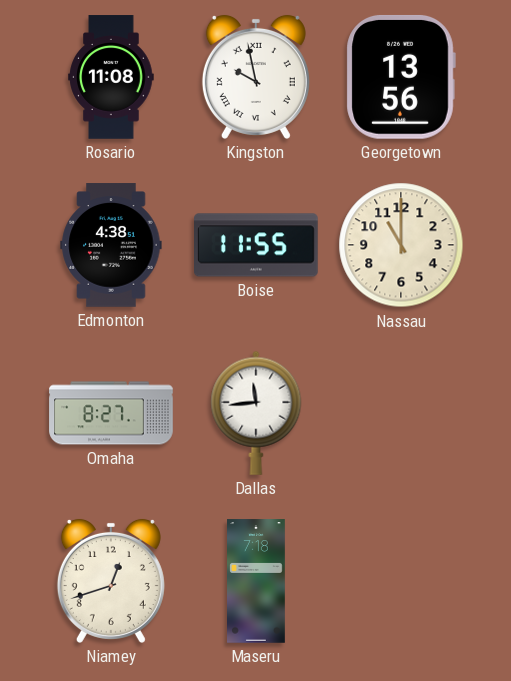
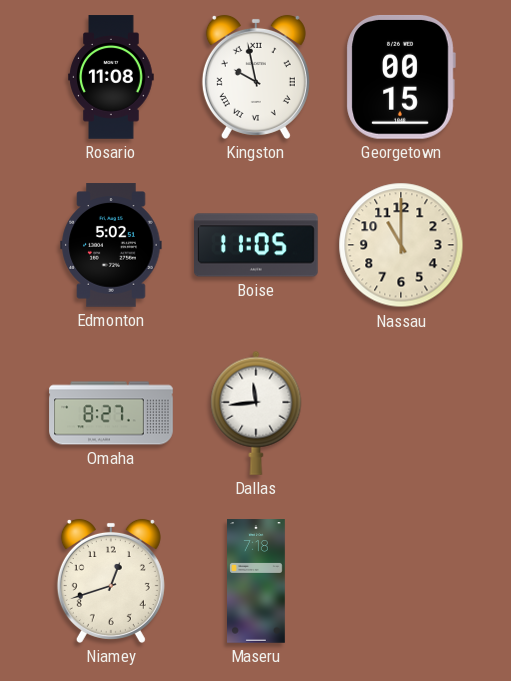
Georgetown: 13:56 -> 00:15 (401, 77)
Edmonton: 4:38 -> 5:02 (111, 245)
Boise: 11:55 -> 11:05 (257, 245)
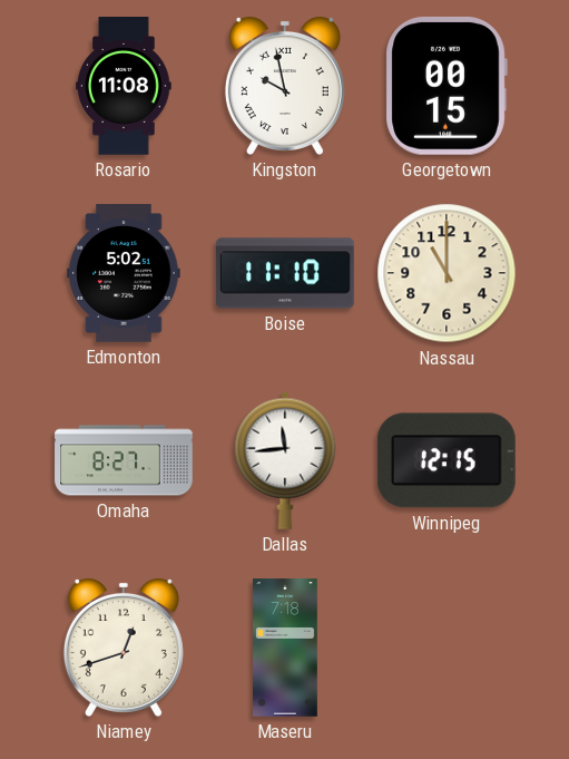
Boise: 11:05 -> 11:10 (286, 273)
Winnipeg: none -> 12:15 (447, 460)
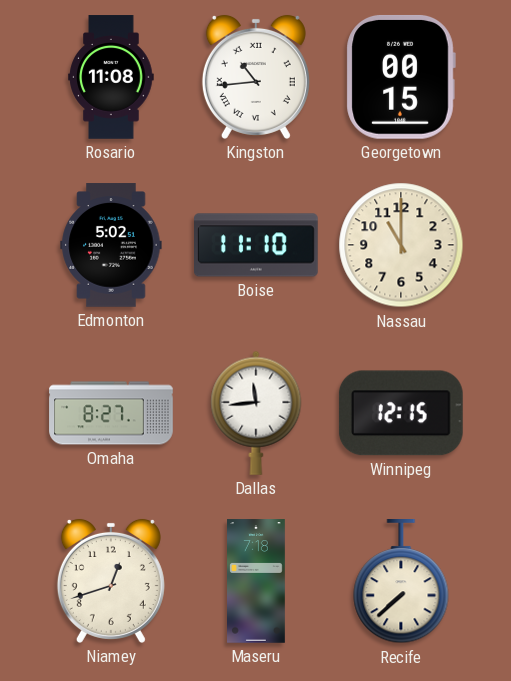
Kingston: 9:58 -> 10:44 (256, 77)
Recife: none -> 7:38 (401, 582)
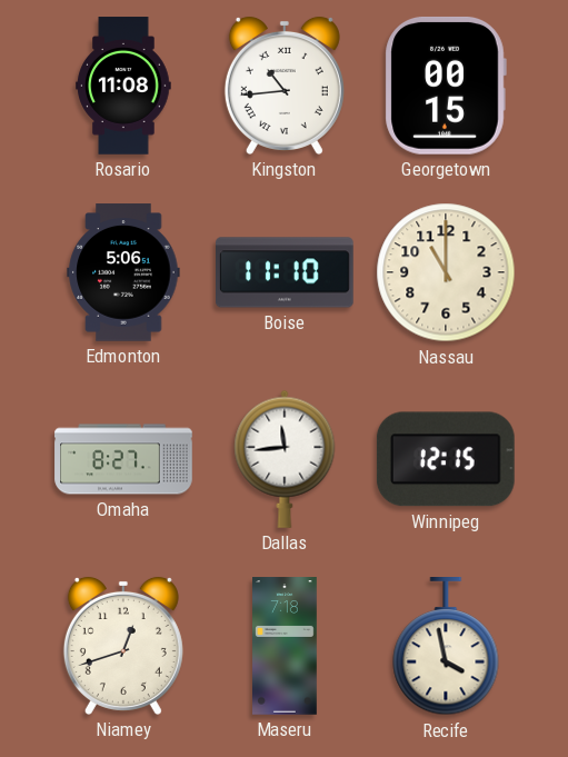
Edmonton: 5:02 -> 5:06 (123, 272)
Recife: 7:38 -> 3:58 (446, 647)
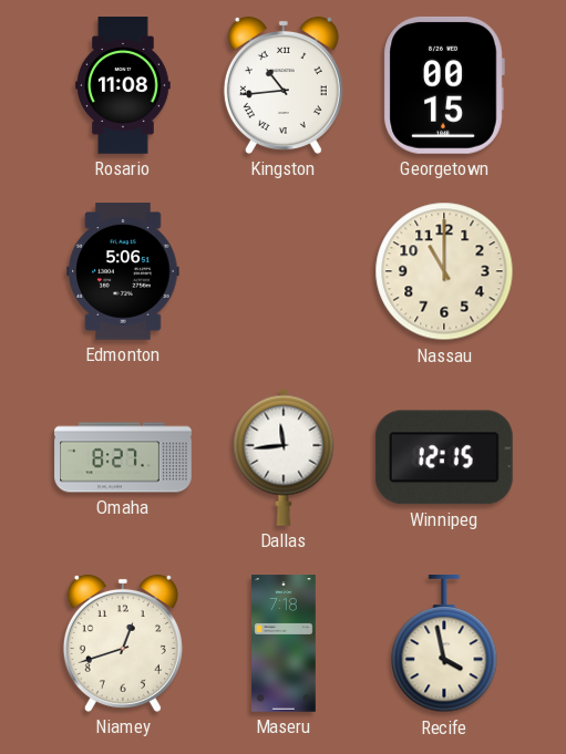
Boise: 11:10 -> none (286, 272)
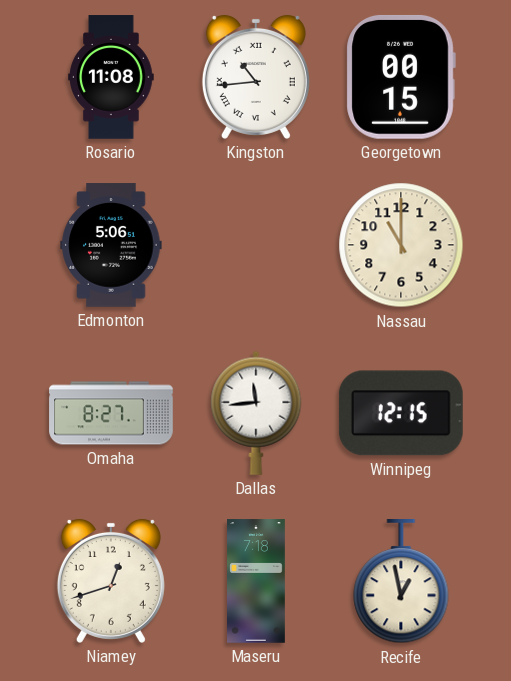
Recife: 3:58 -> 12:58 (401, 582)
